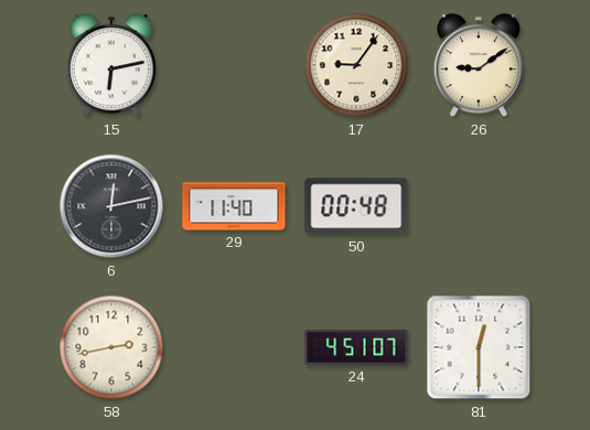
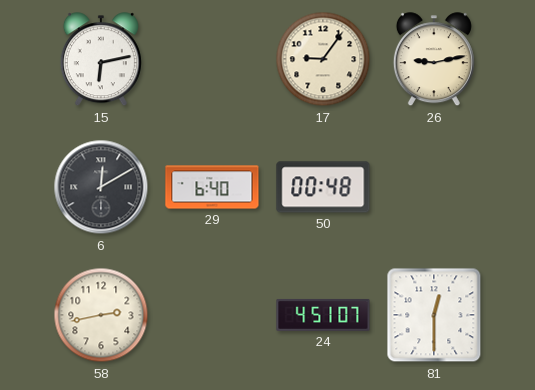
26: 9:09 -> 9:13 (434, 60)
6: 12:13 -> 12:10 (101, 187)
29: 11:40 -> 6:40 (212, 187)
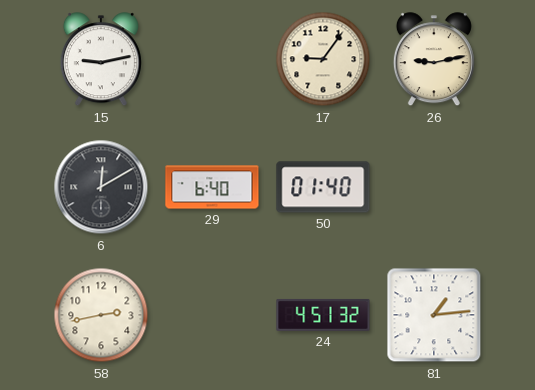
15: 6:13 -> 9:13 (101, 60)
50: 00:48 -> 01:40 (323, 187)
24: 4:51:07 -> 4:51:32 (323, 315)
81: 12:30 -> 1:14 (434, 315)
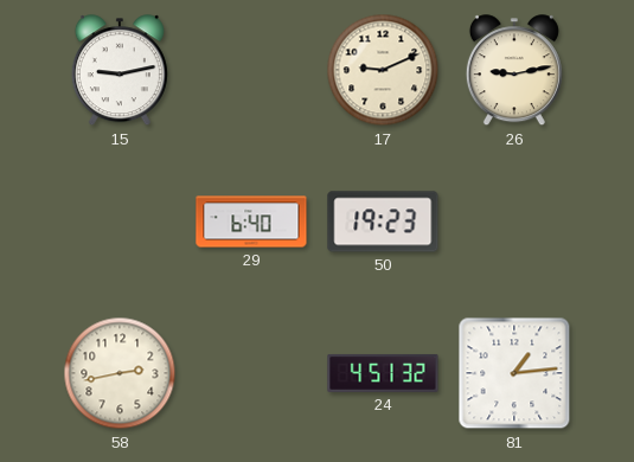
17: 9:06 -> 9:11 (383, 70)
6: 12:10 -> none (101, 187)
50: 01:40 -> 19:23 (383, 222)
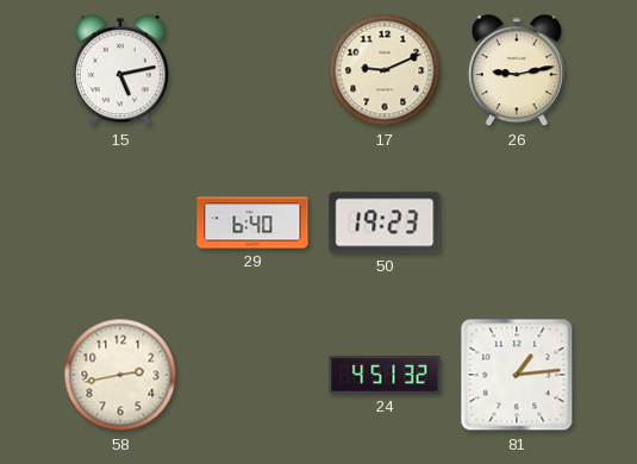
15: 9:13 -> 5:13 (120, 71)
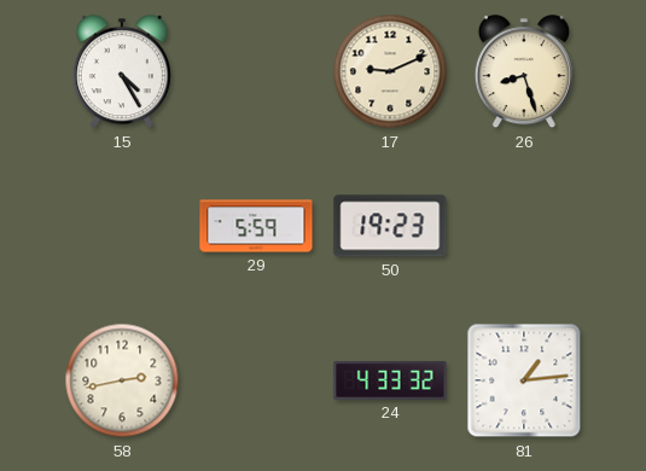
15: 5:13 -> 4:25 (122, 72)
26: 9:13 -> 8:27 (524, 72)
29: 6:40 -> 5:59 (256, 226)
24: 4:51 -> 4:33 (390, 380)
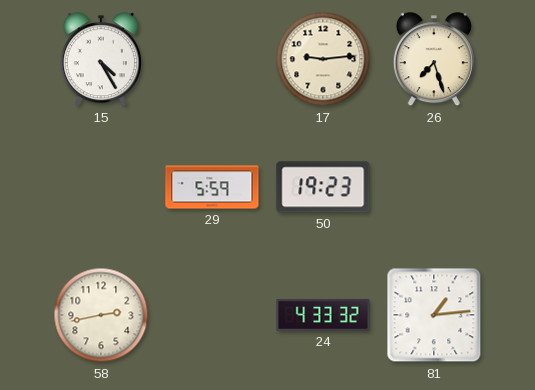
17: 9:11 -> 9:14 (323, 59)
26: 8:27 -> 7:27 (434, 60)
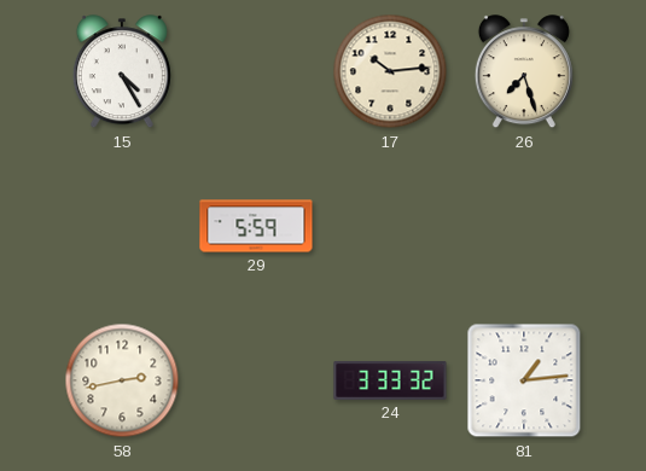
17: 9:14 -> 10:14 (390, 71)
50: 19:23 -> none (323, 187)
24: 4:33 -> 3:33 (390, 380)
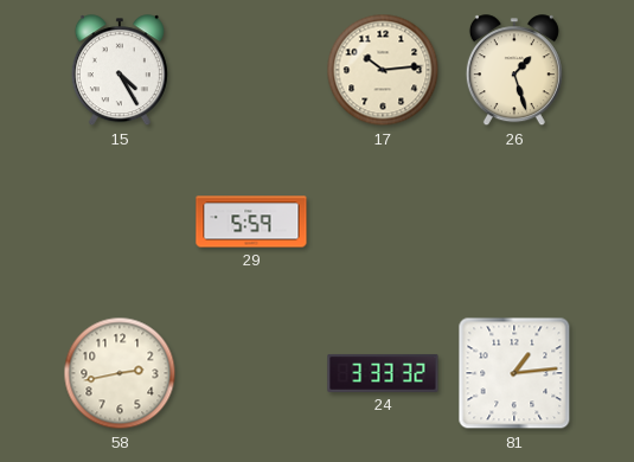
26: 7:27 -> 1:27 (514, 71)
